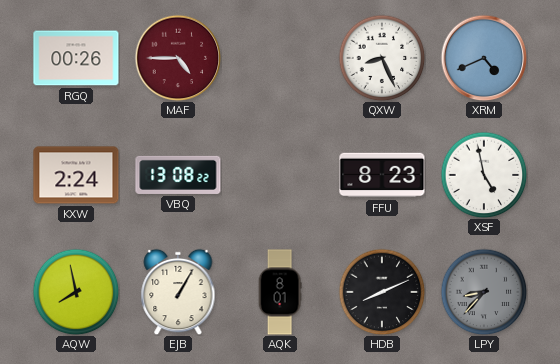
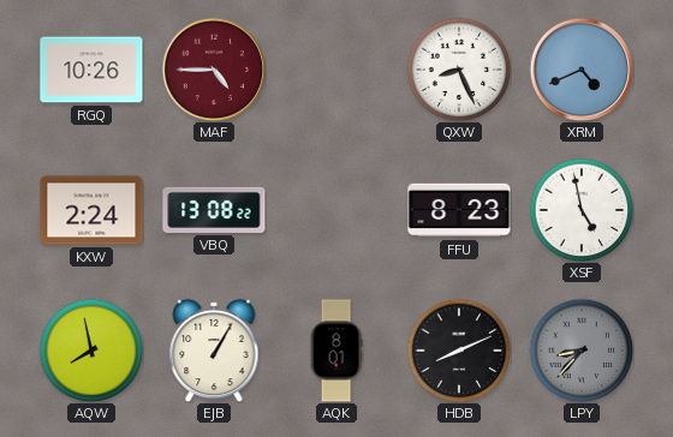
RGQ: 00:26 -> 10:26 (91, 70)
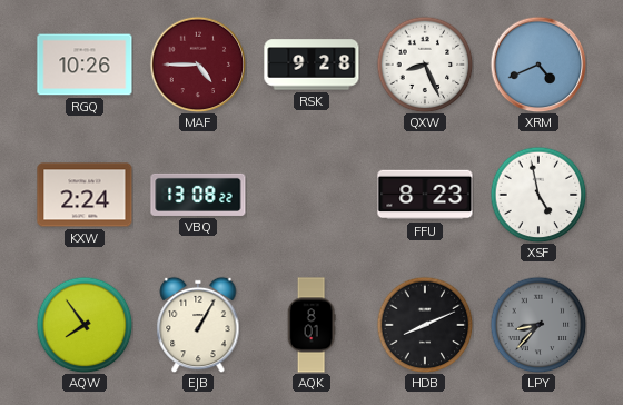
RSK: none -> 9:28 (311, 65)
AQW: 7:58 -> 7:54 (85, 325)
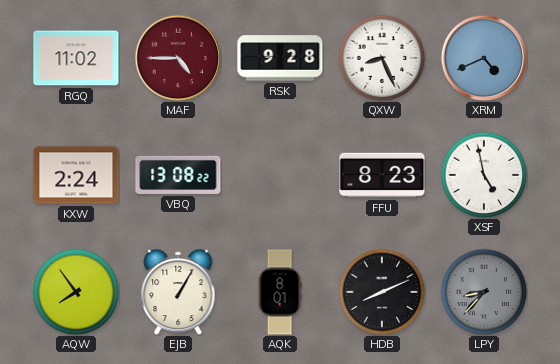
RGQ: 10:26 -> 11:02 (76, 58)
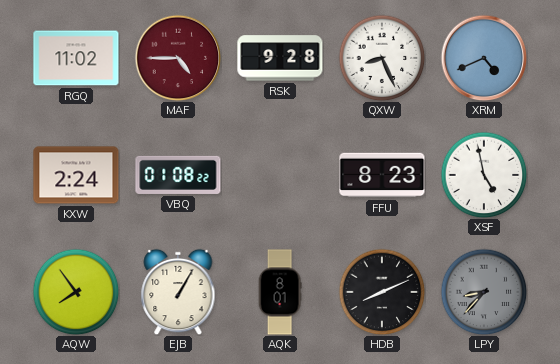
VBQ: 13:08 -> 01:08 (178, 175)
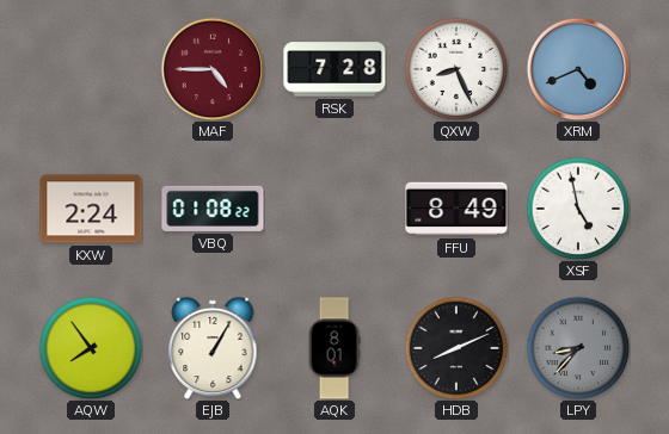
RGQ: 11:02 -> none (76, 58)
RSK: 9:28 -> 7:28 (334, 69)
FFU: 8:23 -> 8:49 (456, 209)
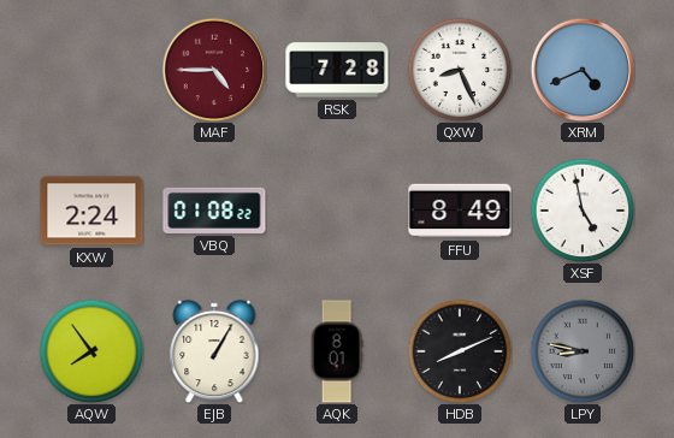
LPY: 8:37 -> 8:47 (583, 351)
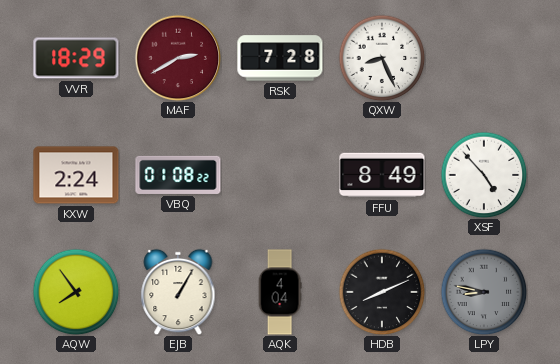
VVR: none -> 18:29 (76, 58)
MAF: 4:45 -> 2:40 (178, 58)
XRM: 4:41 -> none (583, 70)
XSF: 4:58 -> 4:53 (484, 175)
AQK: 8:01 -> 4:04 (280, 292)
